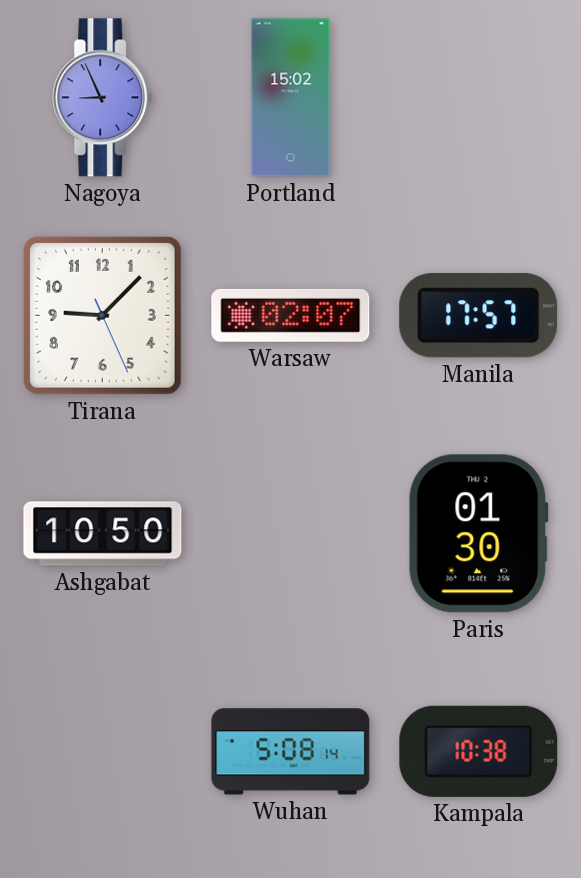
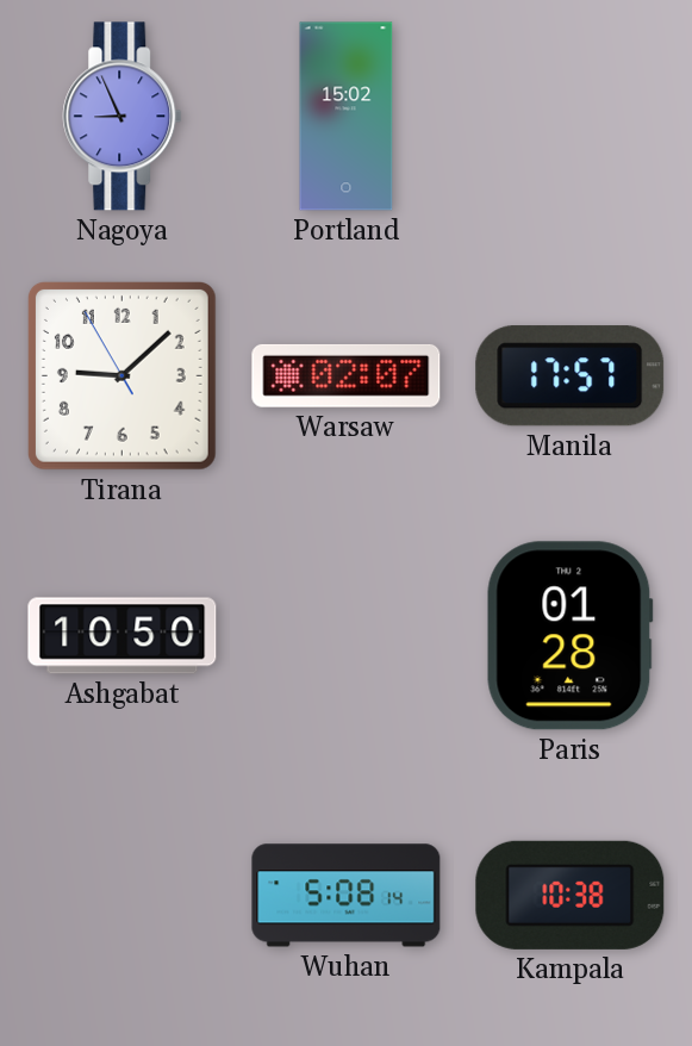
Tirana: 9:07:26 -> 9:07:55 (121, 375)
Paris: 01:30 -> 01:28 (569, 636)
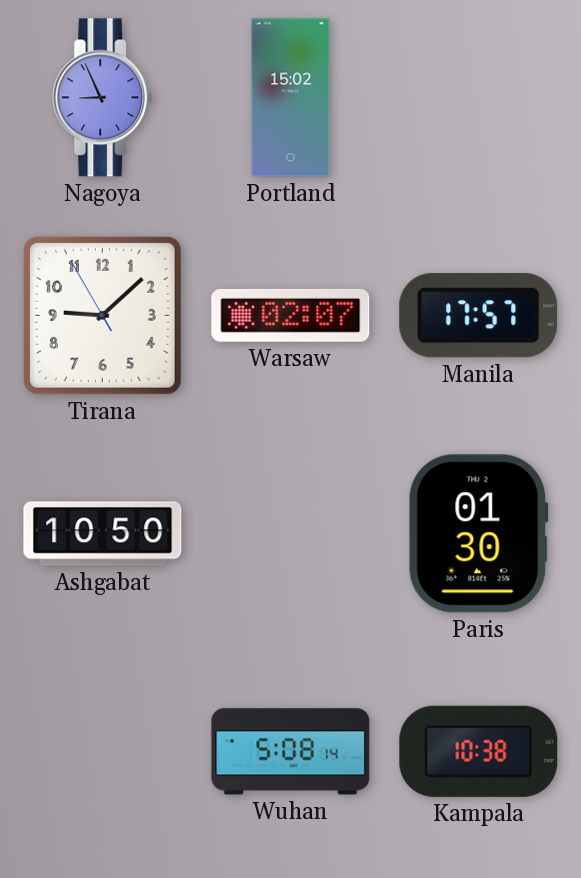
Paris: 01:28 -> 01:30 (478, 534)
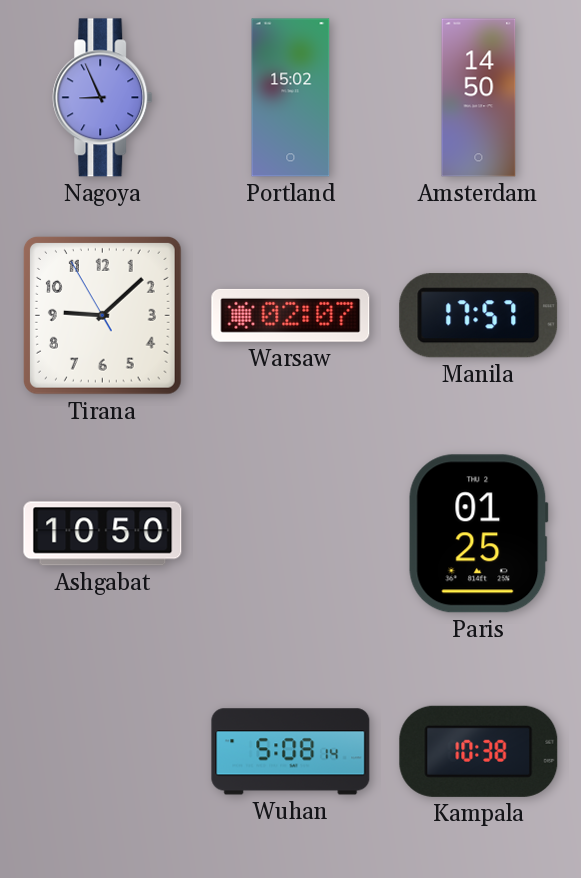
Amsterdam: none -> 14:50 (479, 98)
Paris: 01:30 -> 01:25 (478, 534)
